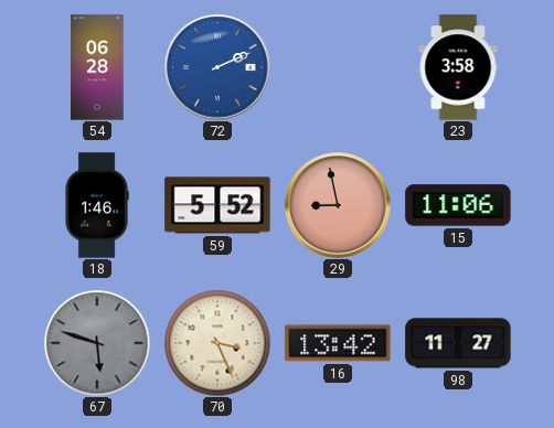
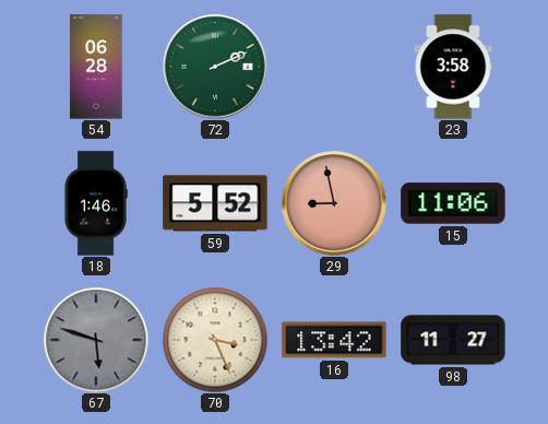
72 dial: blue -> green (215, 67)
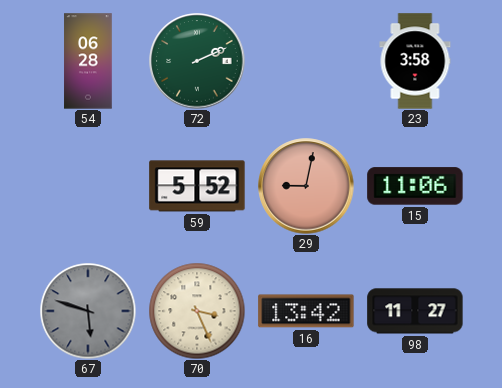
18: 1:46 -> none (96, 203)
29: 8:58 -> 9:02 (306, 186)
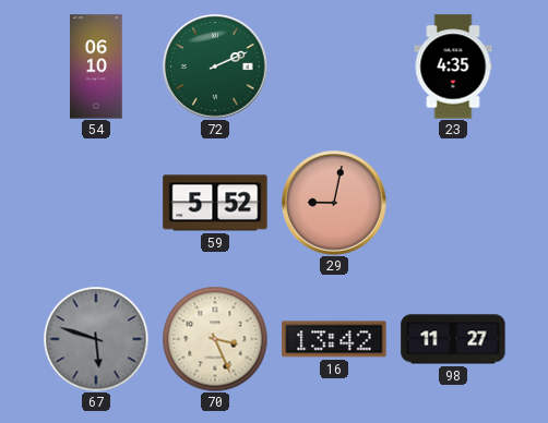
54: 06:28 -> 06:10 (96, 67)
23: 3:58 -> 4:35 (453, 67)
15: 11:06 -> none (415, 186)
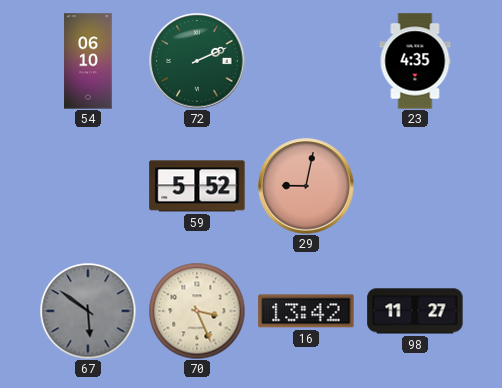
67: 5:48 -> 5:51 (88, 311)
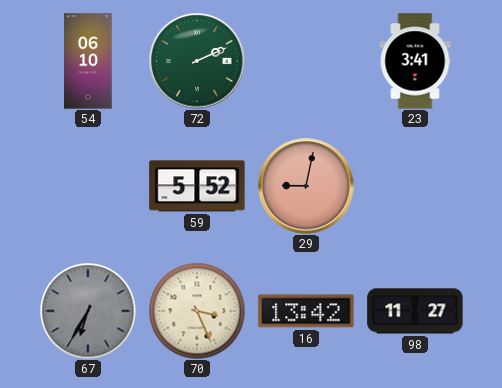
23: 4:35 -> 3:41 (415, 61)
67: 5:51 -> 6:35 (88, 311)
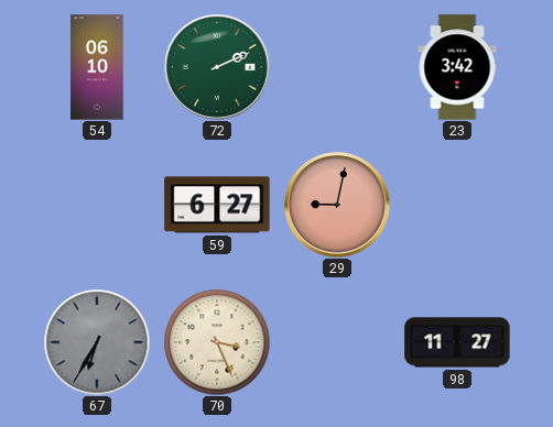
23: 3:41 -> 3:42 (457, 67)
59: 5:52 -> 6:27 (217, 205)
16: 13:42 -> none (306, 311)
